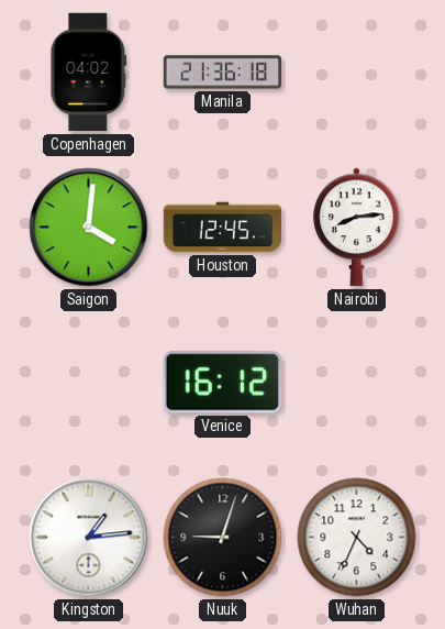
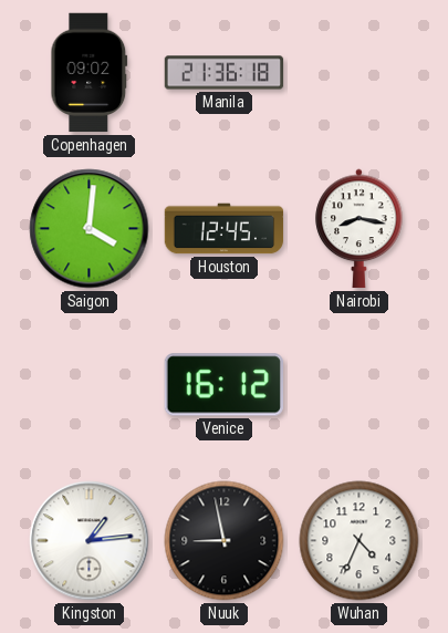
Copenhagen: 04:02 -> 09:02 (90, 73)
Nairobi: 8:14 -> 8:17 (360, 229)
Nuuk: 9:03 -> 8:58 (225, 541)
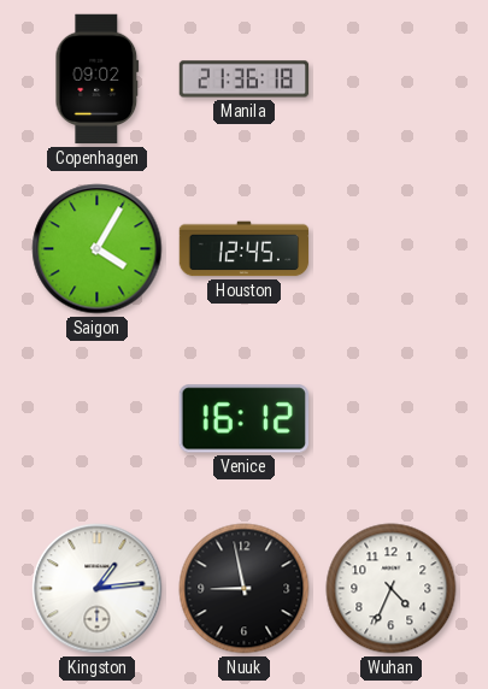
Saigon: 4:01 -> 4:05 (98, 249)
Nairobi: 8:17 -> none (360, 229)
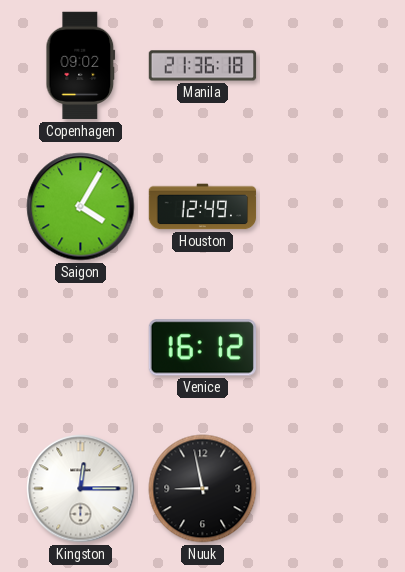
Houston: 12:45 -> 12:49 (203, 207)
Kingston: 1:14 -> 12:15 (81, 489)
Wuhan: 4:34 -> none (392, 589)
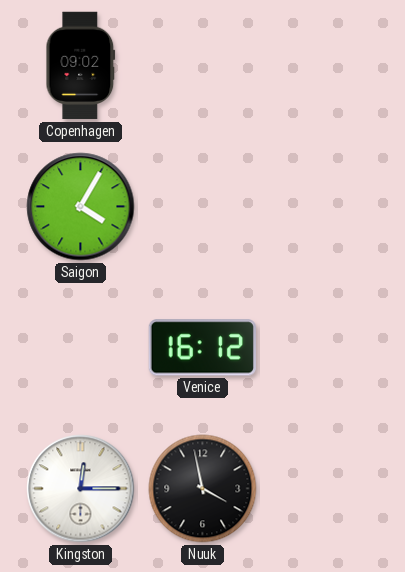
Manila: 21:36 -> none (203, 66)
Houston: 12:49 -> none (203, 207)
Nuuk: 8:58 -> 3:58 (203, 489)
